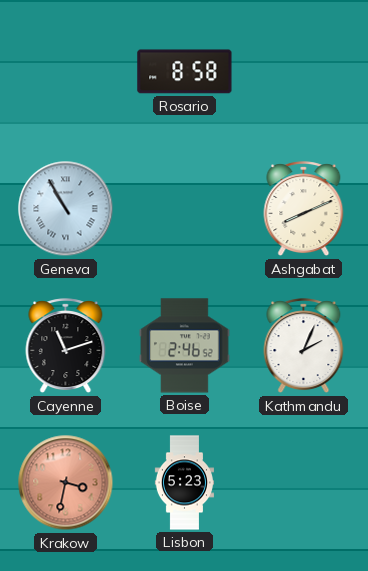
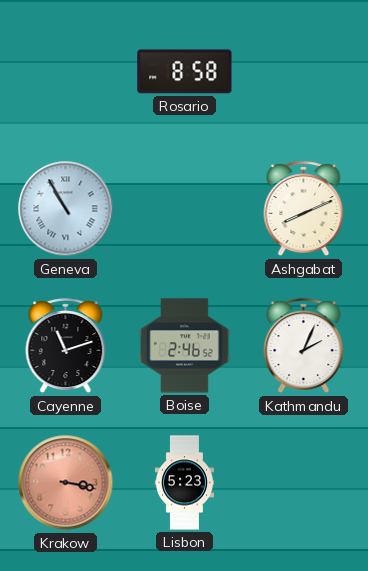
Krakow: 3:32 -> 3:17 (66, 483)
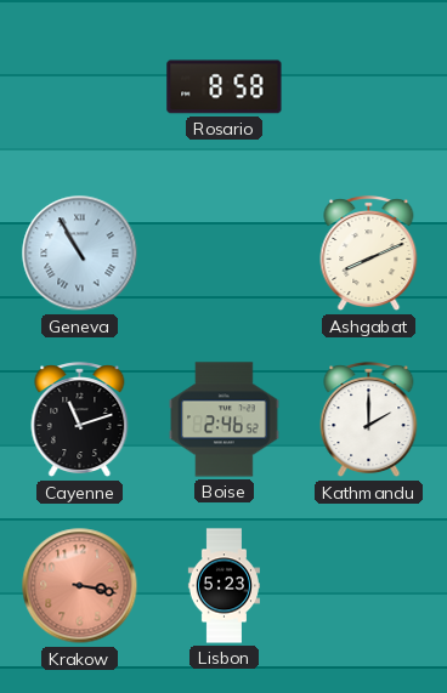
Kathmandu: 2:04 -> 2:00 (369, 420)
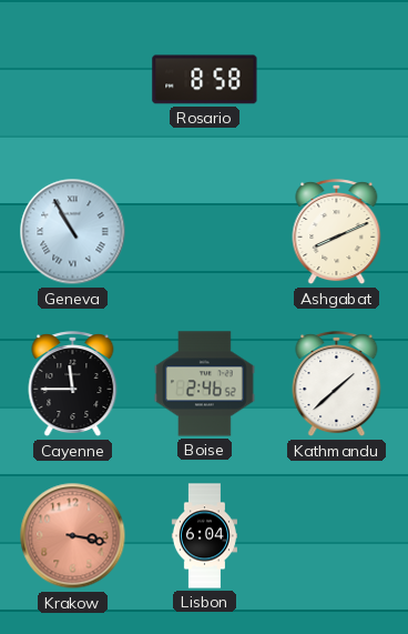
Cayenne: 11:12 -> 11:45 (73, 384)
Kathmandu: 2:00 -> 1:38 (337, 384)
Lisbon: 5:23 -> 6:04 (204, 536)
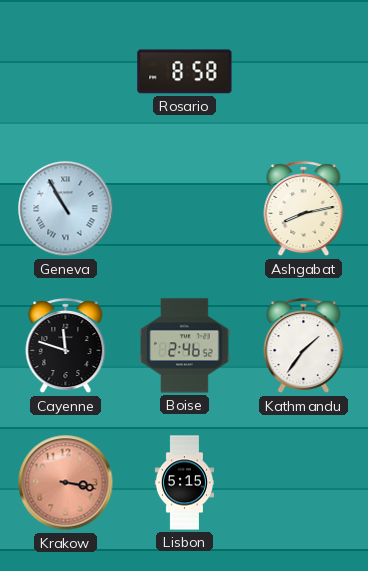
Ashgabat: 8:11 -> 8:13 (304, 209)
Cayenne: 11:45 -> 11:48 (66, 346)
Kathmandu: 1:38 -> 1:36 (304, 346)
Lisbon: 6:04 -> 5:15 (184, 483)
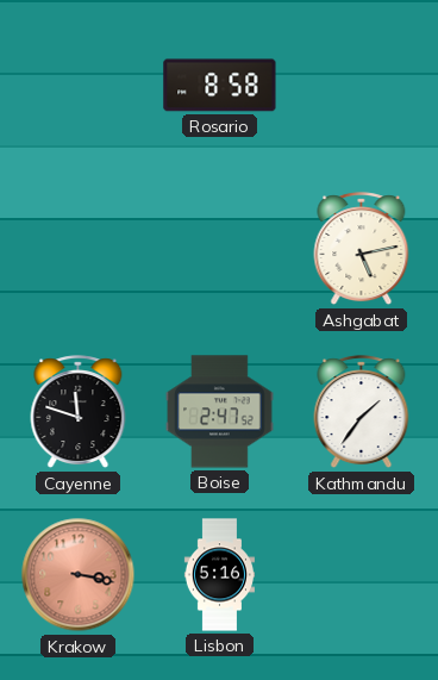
Geneva: 10:55 -> none (66, 209)
Ashgabat: 8:13 -> 5:13 (362, 249)
Boise: 2:46 -> 2:47 (220, 412)
Lisbon: 5:15 -> 5:16 (219, 575)
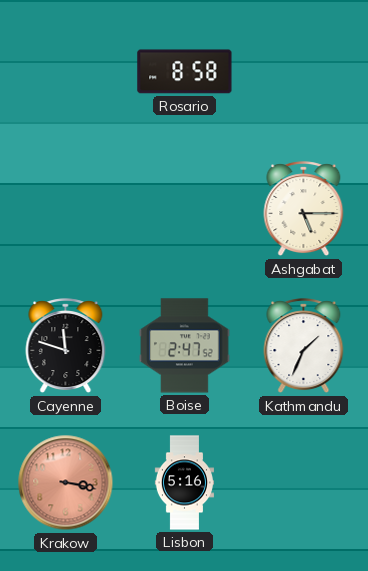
Ashgabat: 5:13 -> 5:15 (304, 209)
Kathmandu: 1:36 -> 1:34 (304, 346)
